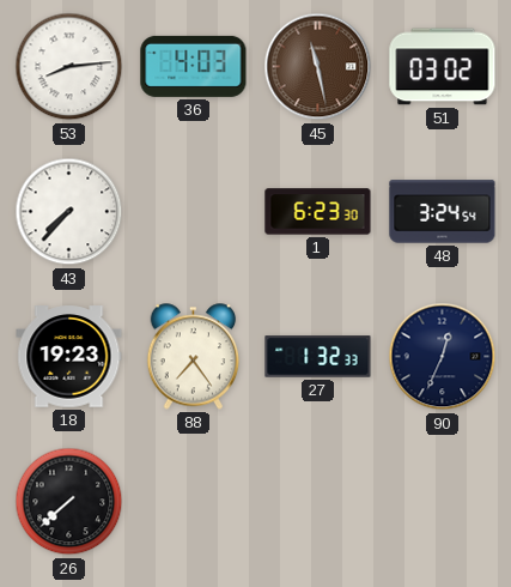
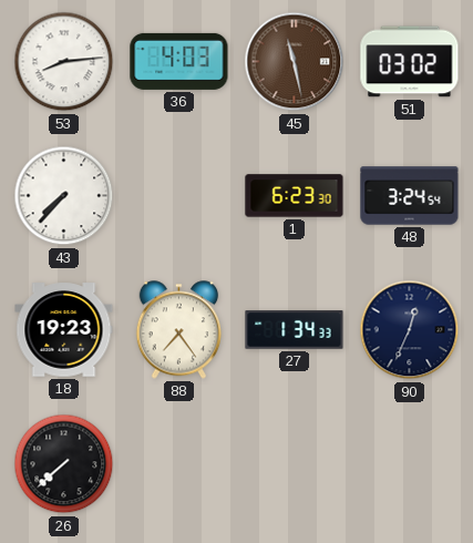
27: 1:32 -> 1:34 (295, 330)
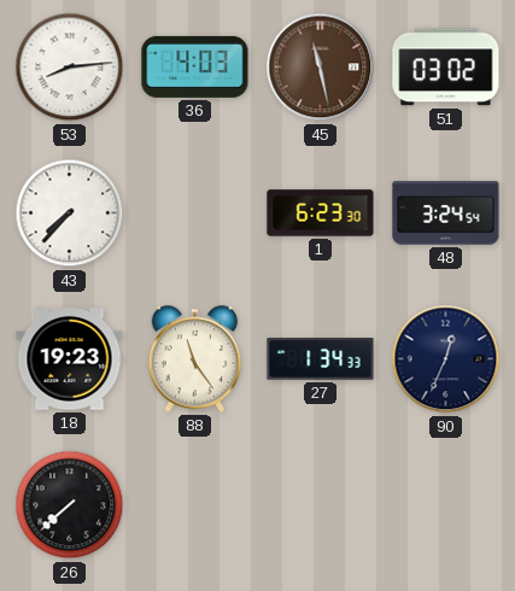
88: 7:24 -> 11:24 (195, 359)
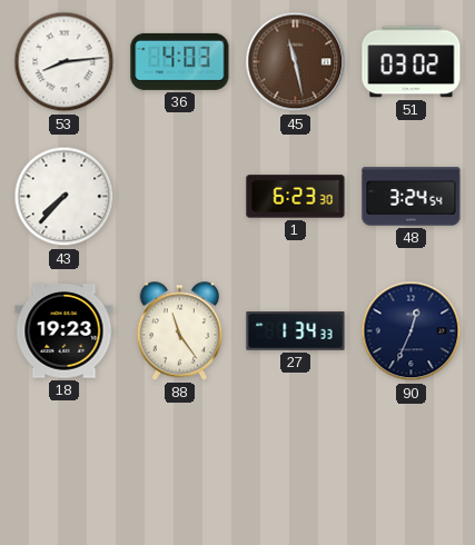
26: 7:38 -> none (70, 505)
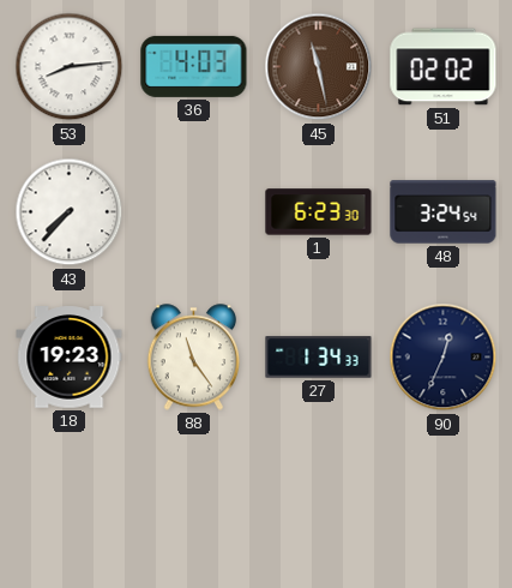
51: 03:02 -> 02:02 (444, 67)
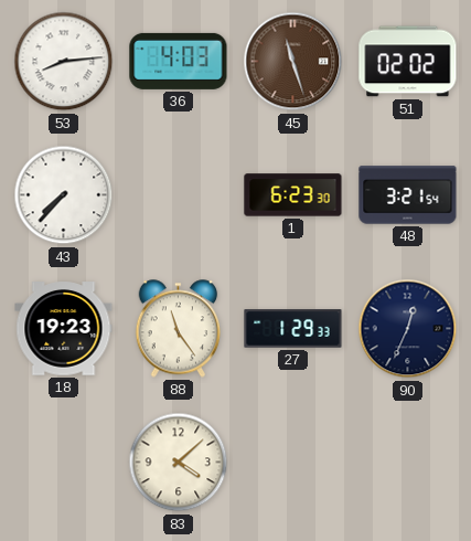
45: 11:28 -> 11:27 (293, 62)
48: 3:24 -> 3:21 (408, 195)
27: 1:34 -> 1:29 (293, 329)
83: none -> 4:08 (179, 463)
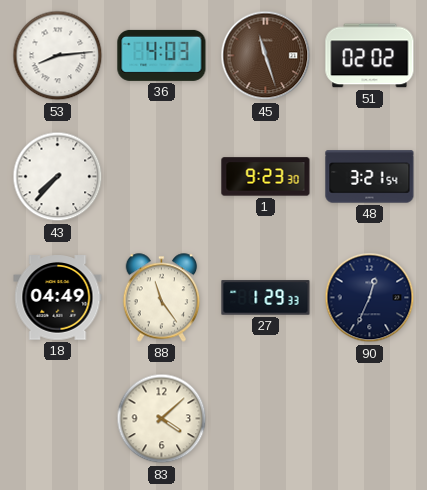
1: 6:23 -> 9:23 (266, 177)
18: 19:23 -> 04:49 (58, 298)
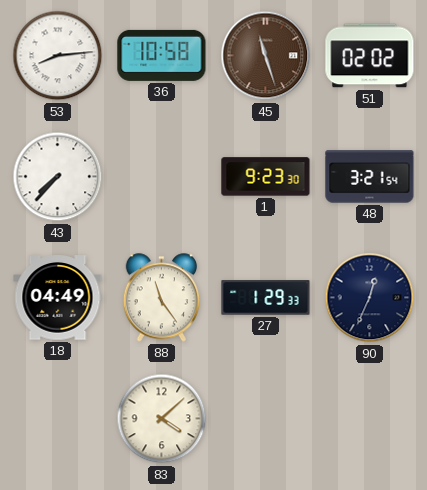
36: 4:03 -> 10:58 (162, 55)
